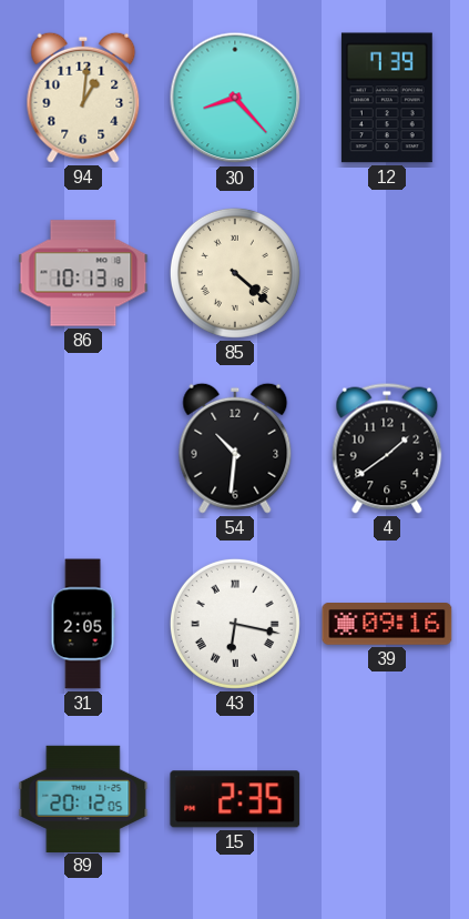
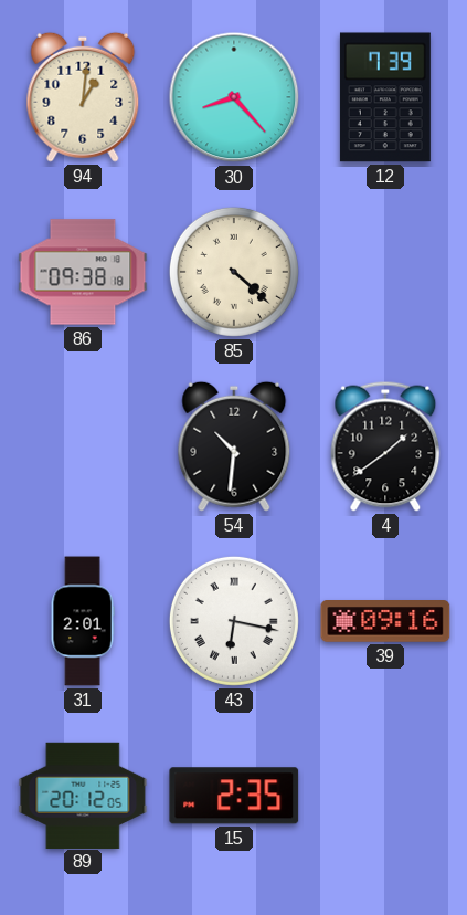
86: 10:13 -> 09:38 (83, 272)
31: 2:05 -> 2:01 (83, 621)
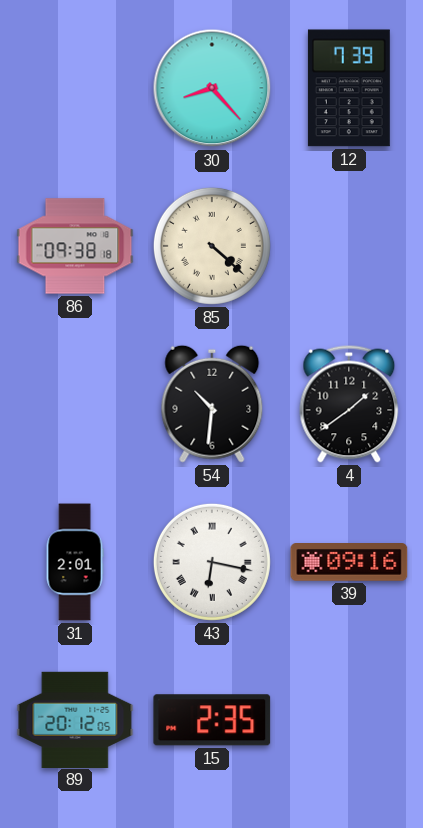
94: 1:01 -> none (83, 97)
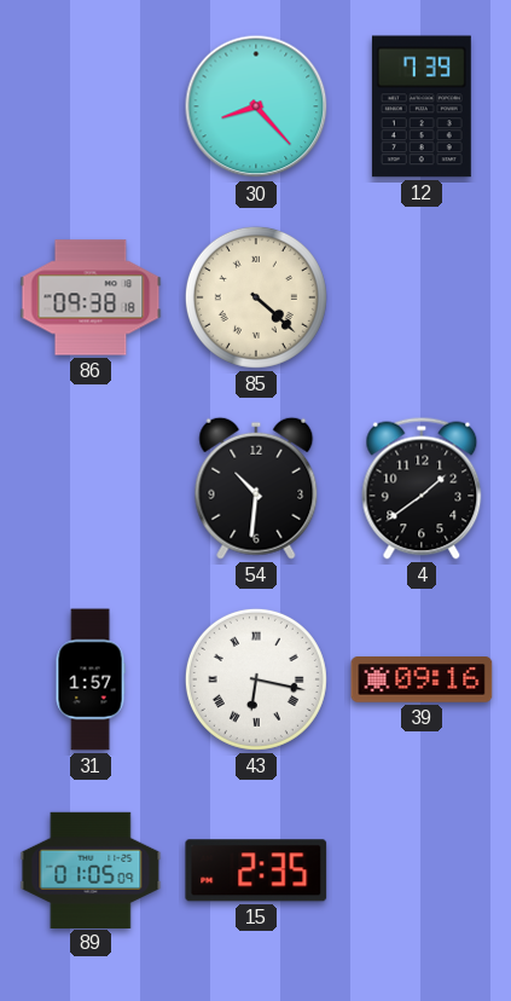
31: 2:01 -> 1:57 (91, 679)
89: 20:12 -> 01:05 (91, 869)
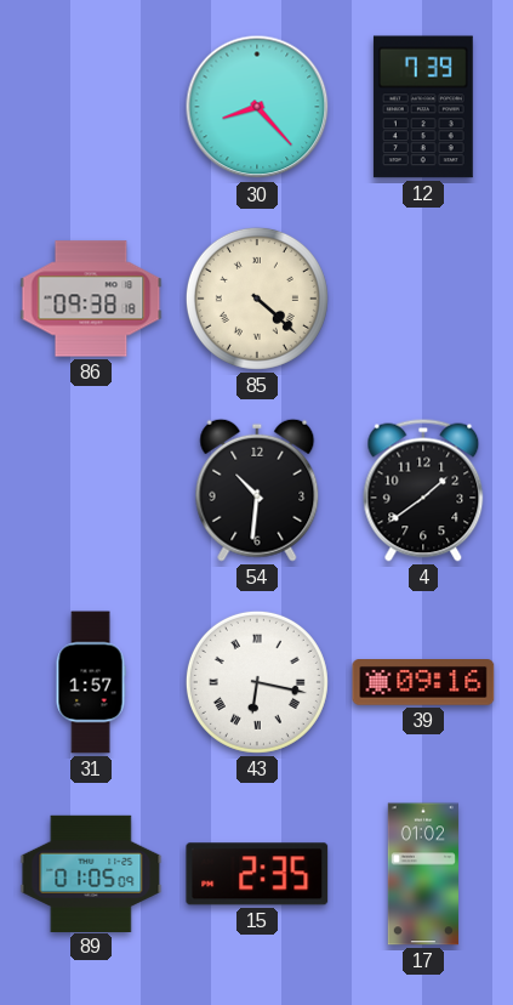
17: none -> 01:02 (423, 874)
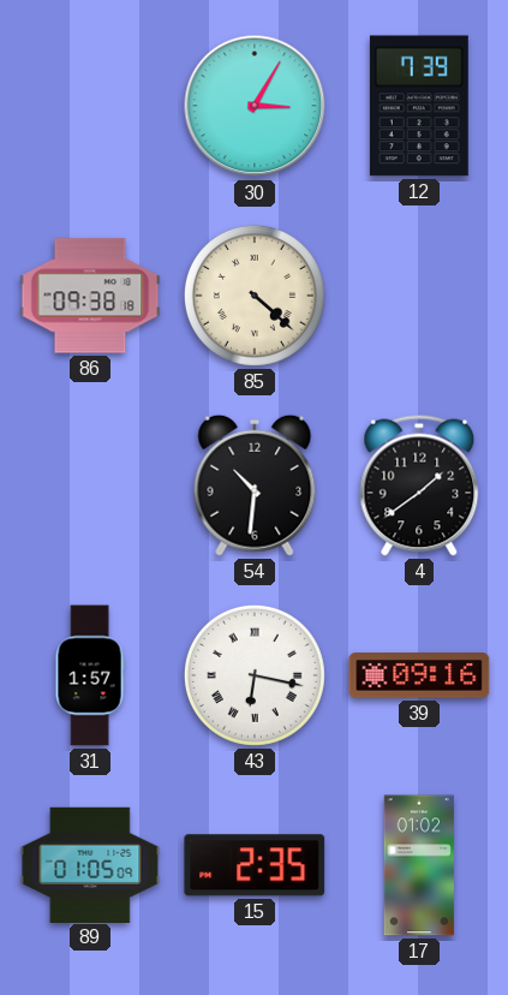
30: 8:23 -> 3:05 (255, 106)
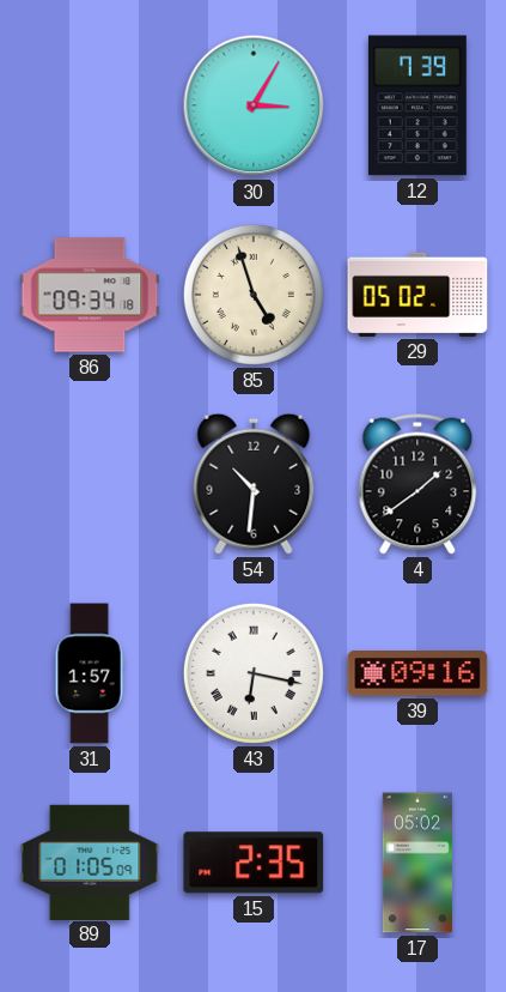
86: 09:38 -> 09:34 (90, 295)
85: 4:22 -> 4:57 (254, 295)
29: none -> 05:02 (417, 295)
17: 01:02 -> 05:02 (417, 863)
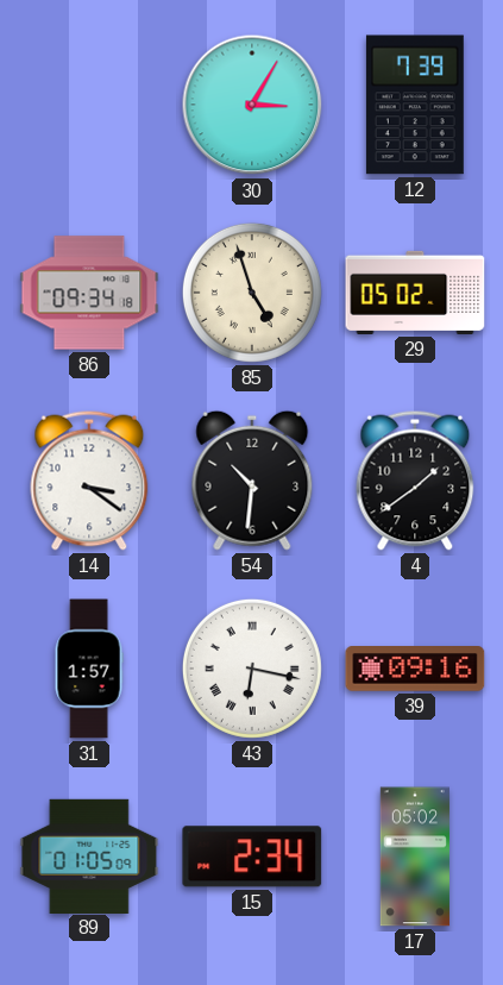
14: none -> 3:21 (89, 481)
15: 2:35 -> 2:34 (252, 857)
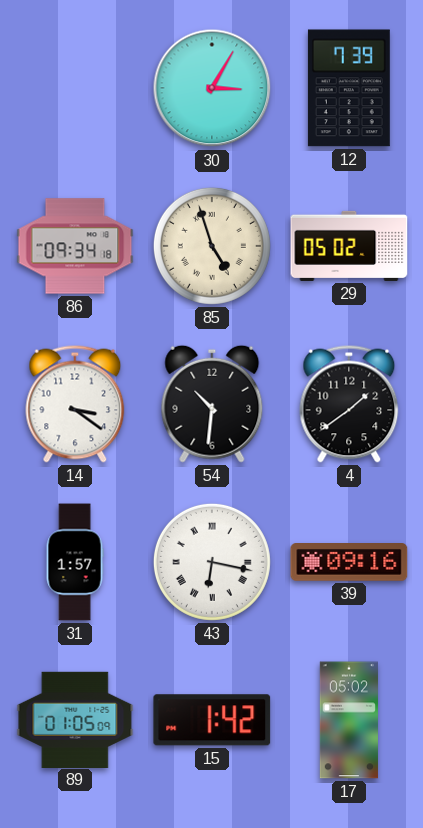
15: 2:34 -> 1:42 (212, 720)
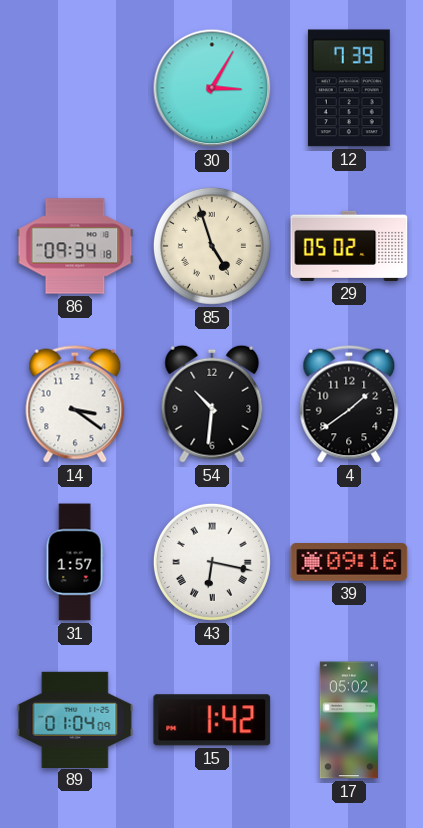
89: 01:05 -> 01:04 (75, 719)
